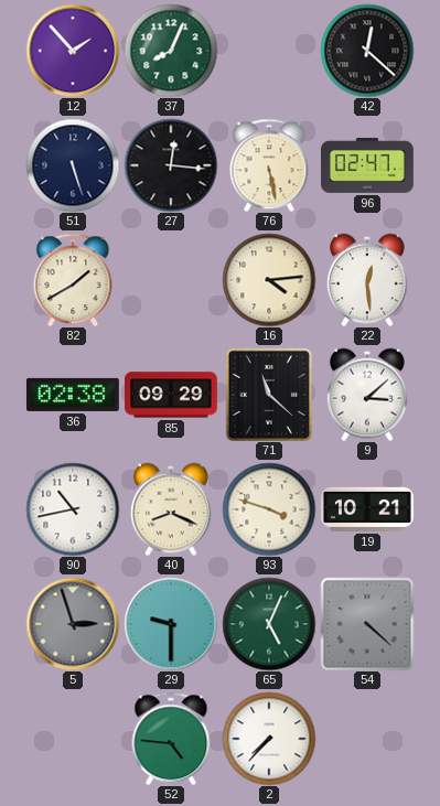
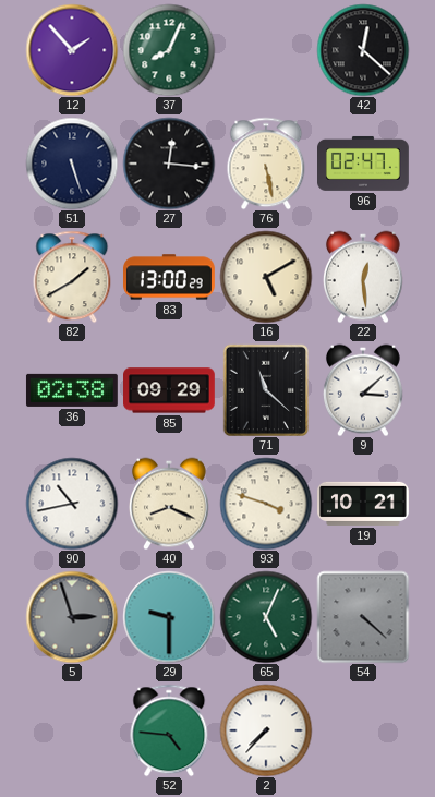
83: none -> 13:00 (170, 277)
16: 4:14 -> 5:10 (266, 277)
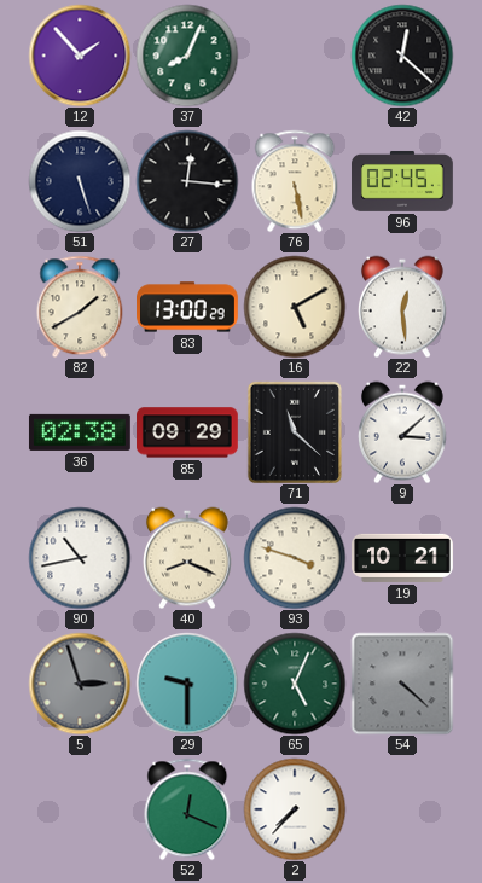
96: 02:47 -> 02:45 (403, 181)
52: 4:46 -> 12:19 (187, 809)
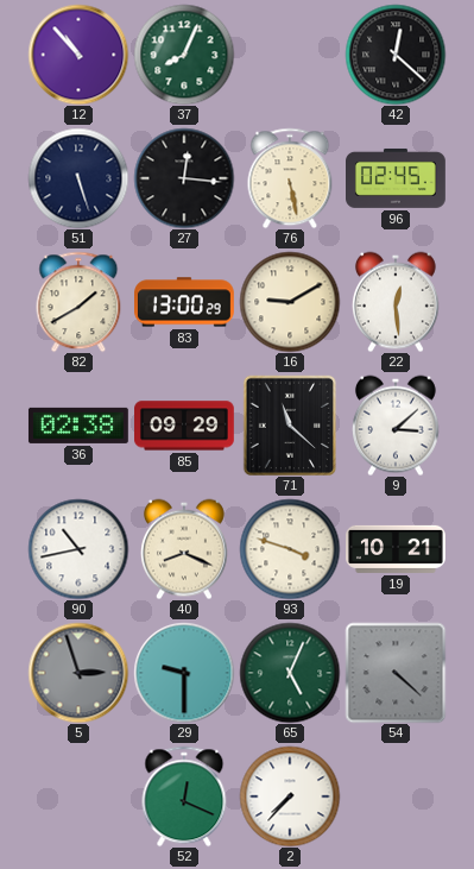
12: 1:53 -> 10:53 (78, 55)
16: 5:10 -> 9:10 (290, 302)
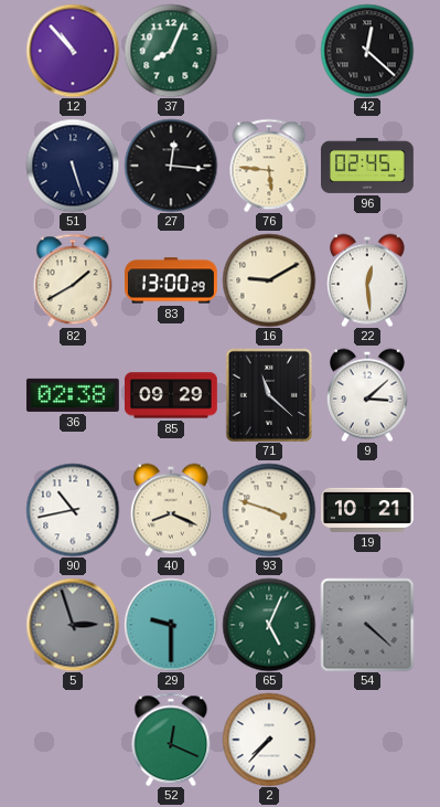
76: 5:28 -> 5:46 (269, 166)
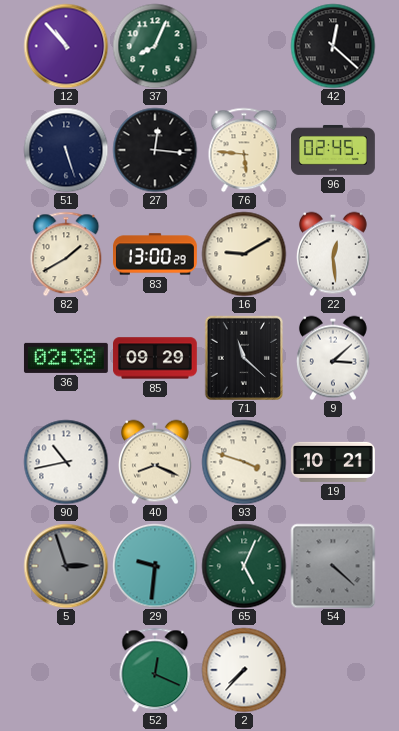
29: 9:30 -> 9:31 (155, 566)
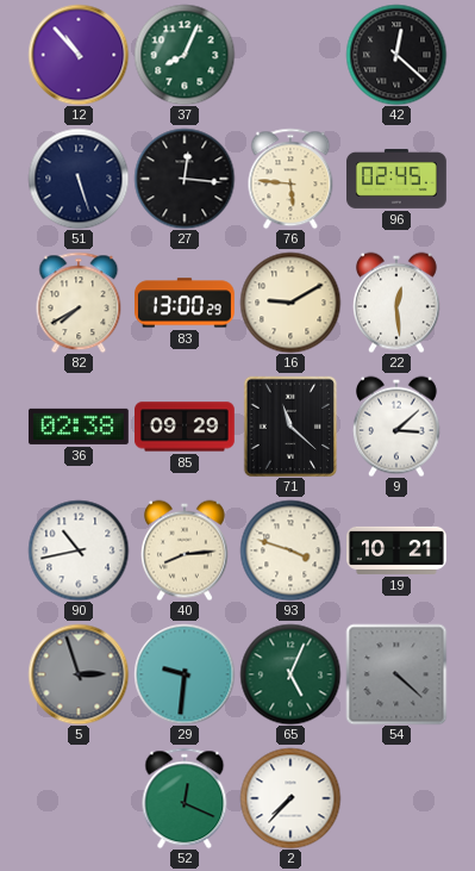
82: 1:40 -> 7:40 (79, 303)
40: 8:19 -> 8:14 (185, 550)
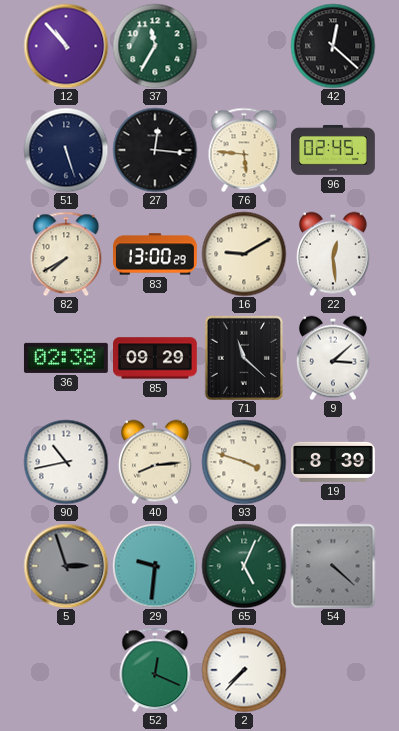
37: 8:04 -> 11:35 (155, 46)
19: 10:21 -> 8:39 (334, 462)
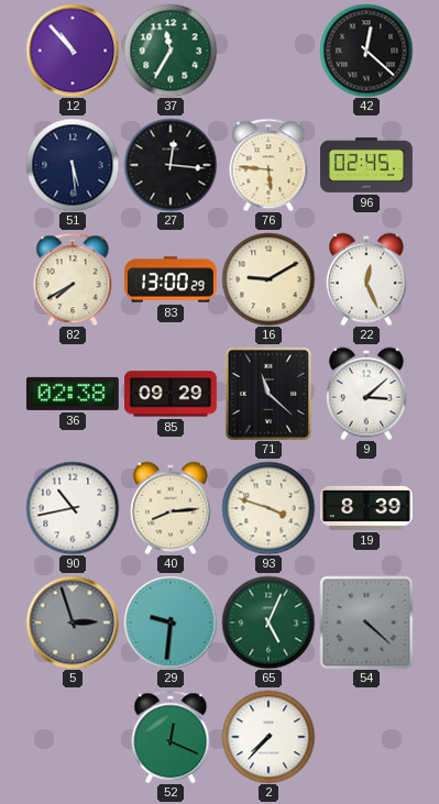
51: 5:27 -> 5:29 (73, 165)
22: 12:29 -> 12:26 (366, 279)
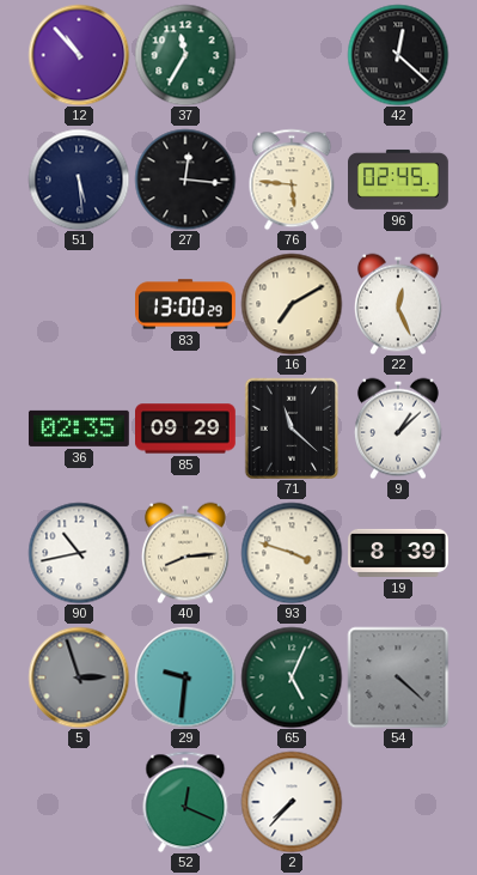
82: 7:40 -> none (73, 279)
16: 9:10 -> 7:10 (292, 304)
36: 02:38 -> 02:35 (79, 429)
9: 3:08 -> 1:08 (398, 429)
